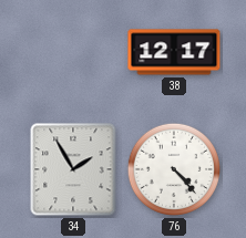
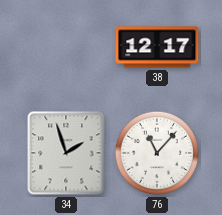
34: 1:55 -> 1:57 (66, 153)
76: 4:23 -> 11:07 (157, 153)
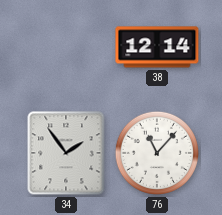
38: 12:17 -> 12:14 (157, 47)
34: 1:57 -> 1:54 (66, 153)
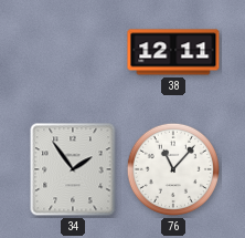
38: 12:14 -> 12:11 (173, 52)
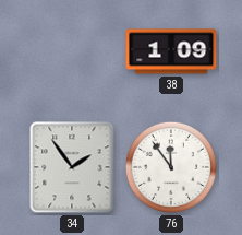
38: 12:11 -> 1:09 (171, 51)
76: 11:07 -> 11:54 (171, 167)
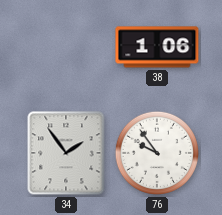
38: 1:09 -> 1:06 (157, 47)
76: 11:54 -> 9:54 (157, 153)
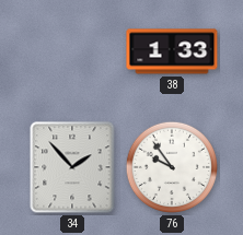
38: 1:06 -> 1:33 (172, 51)
34: 1:54 -> 1:53 (72, 167)
